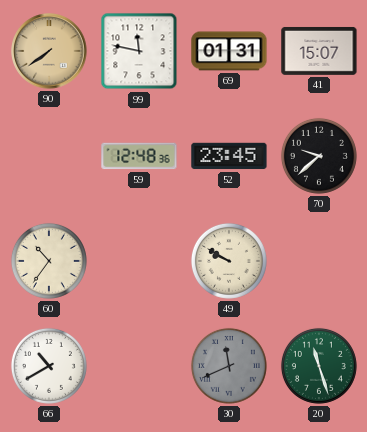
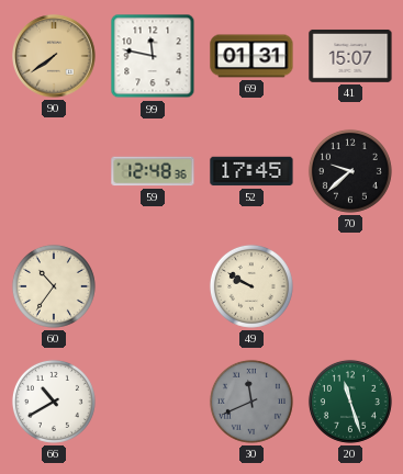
52: 23:45 -> 17:45 (251, 171)
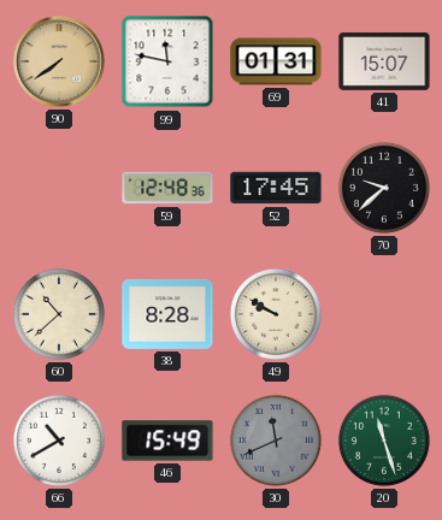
60: 10:36 -> 10:38 (59, 314)
38: none -> 8:28 (167, 314)
46: none -> 15:49 (167, 441)
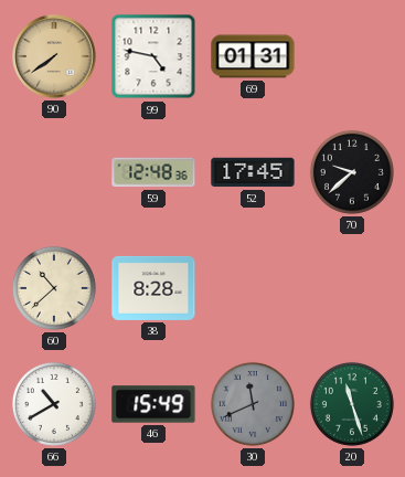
99: 11:47 -> 4:47 (153, 56)
41: 15:07 -> none (384, 61)
49: 9:50 -> none (276, 314)
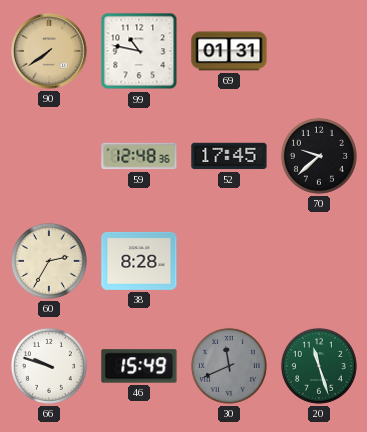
99: 4:47 -> 10:47 (139, 51)
60: 10:38 -> 2:35 (49, 261)
66: 10:40 -> 9:48 (49, 366)
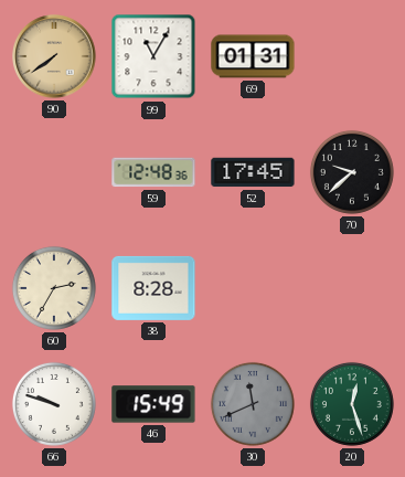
99: 10:47 -> 11:05 (153, 56)
20: 11:27 -> 12:27 (352, 404)
